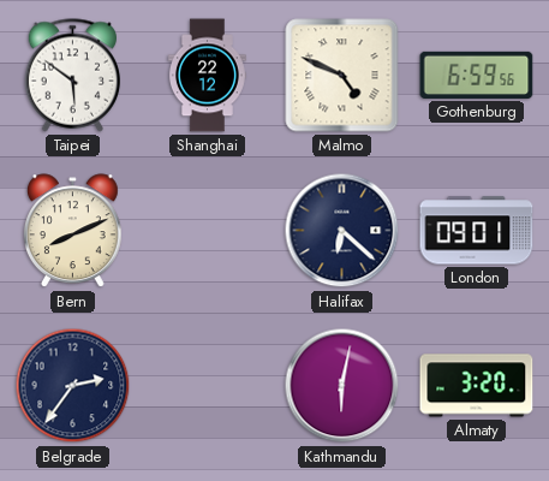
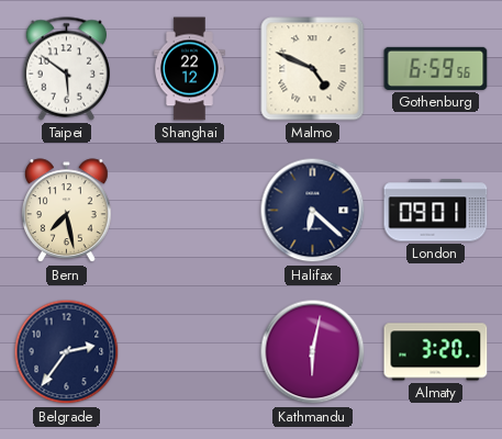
Bern: 8:11 -> 7:28 (66, 211)
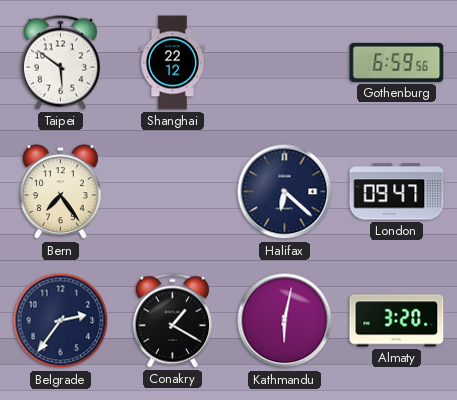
Malmo: 4:49 -> none (313, 69)
Bern: 7:28 -> 7:24 (60, 192)
London: 09:01 -> 09:47 (397, 192)
Conakry: none -> 1:20 (172, 321)
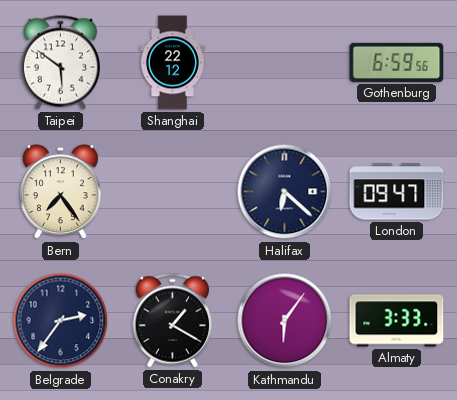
Kathmandu: 6:02 -> 6:06 (285, 321)
Almaty: 3:20 -> 3:33 (397, 321)
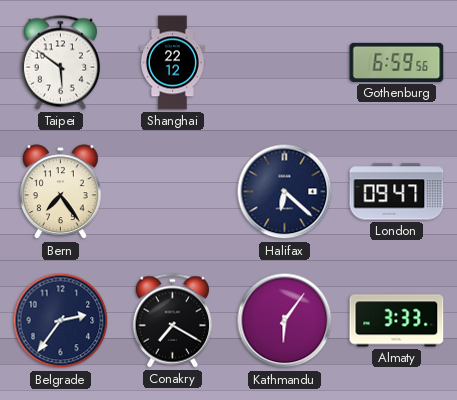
Conakry: 1:20 -> 7:20 (172, 321)
